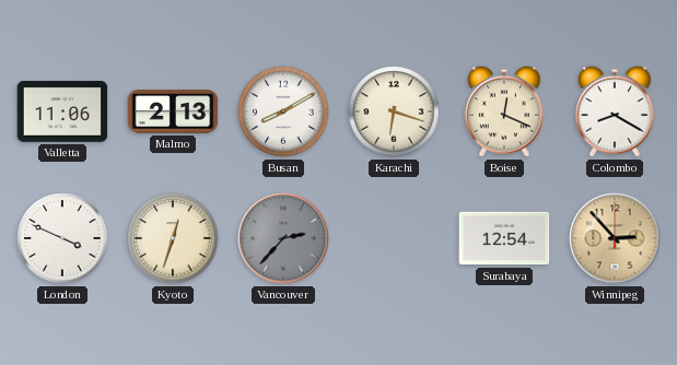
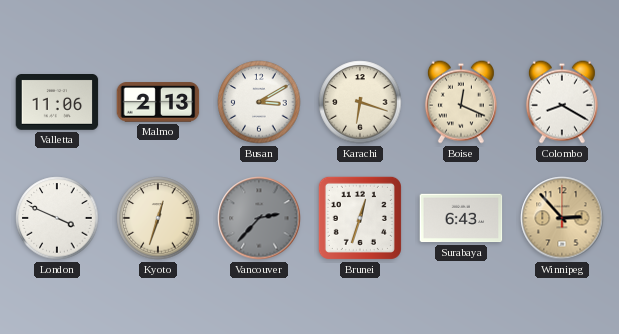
Busan: 8:10 -> 3:10 (259, 102)
Brunei: none -> 12:33 (360, 218)
Surabaya: 12:54 -> 6:43 (461, 218)
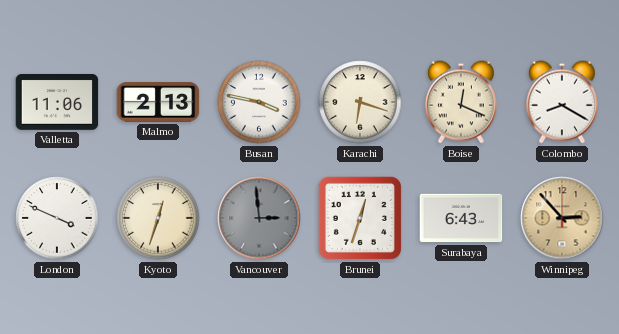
Busan: 3:10 -> 3:47 (259, 102)
Vancouver: 2:37 -> 2:59 (259, 218)
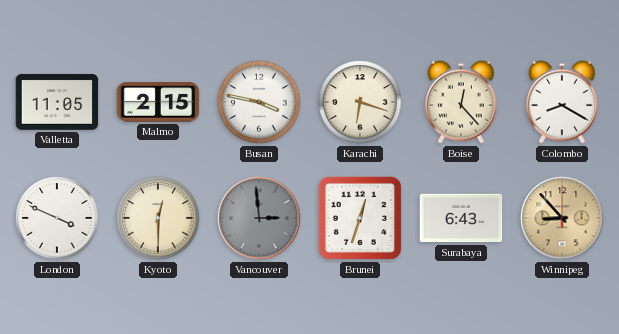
Valletta: 11:06 -> 11:05 (57, 103)
Malmo: 2:13 -> 2:15 (158, 102)
Boise: 12:19 -> 12:23 (461, 102)
Kyoto: 12:33 -> 12:30 (158, 218)
Winnipeg: 2:53 -> 8:53 (562, 218)
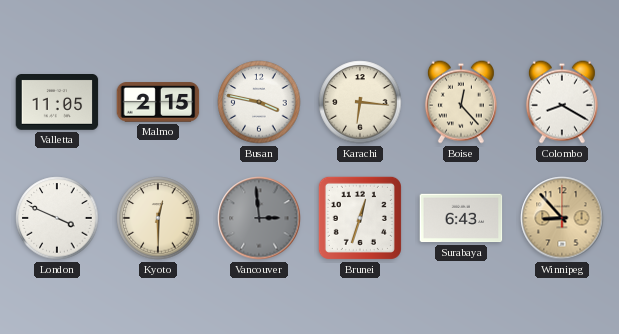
Karachi: 6:18 -> 6:16 (360, 102)
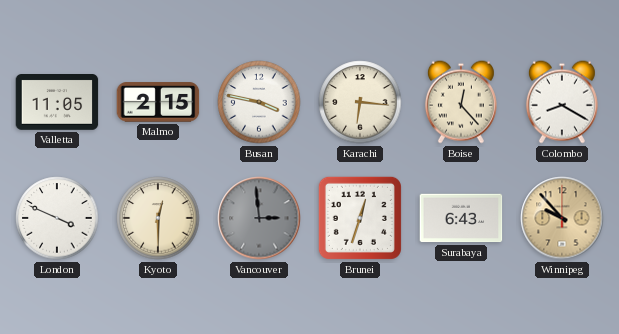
Winnipeg: 8:53 -> 9:53 (562, 218)
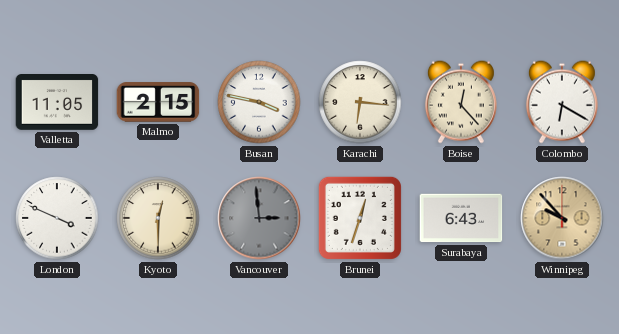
Colombo: 8:20 -> 6:20 (562, 102)
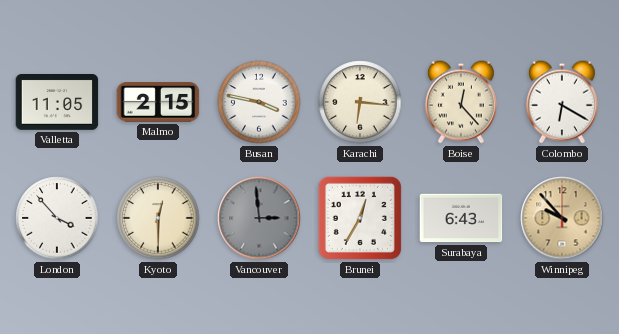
London: 3:49 -> 3:53 (57, 218)
Brunei: 12:33 -> 12:35 (360, 218)
